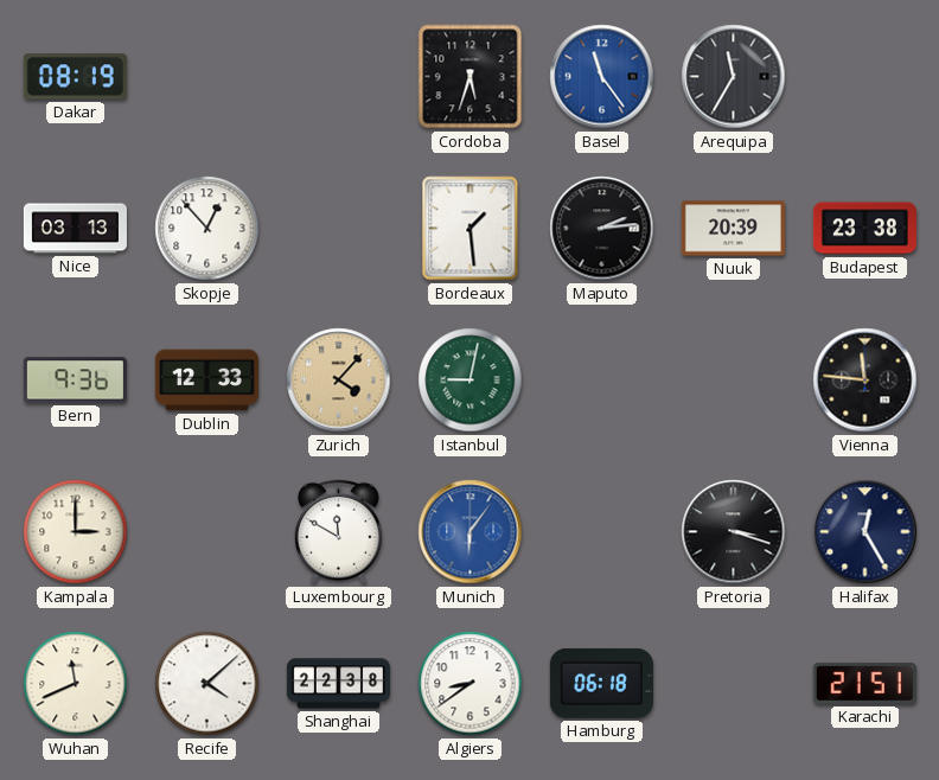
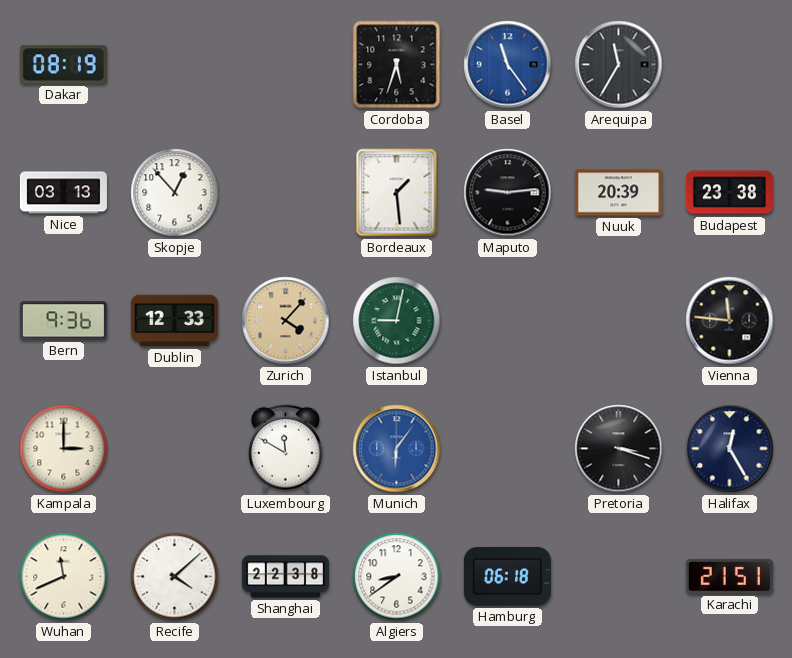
Maputo: 2:14 -> 9:14 (508, 193)
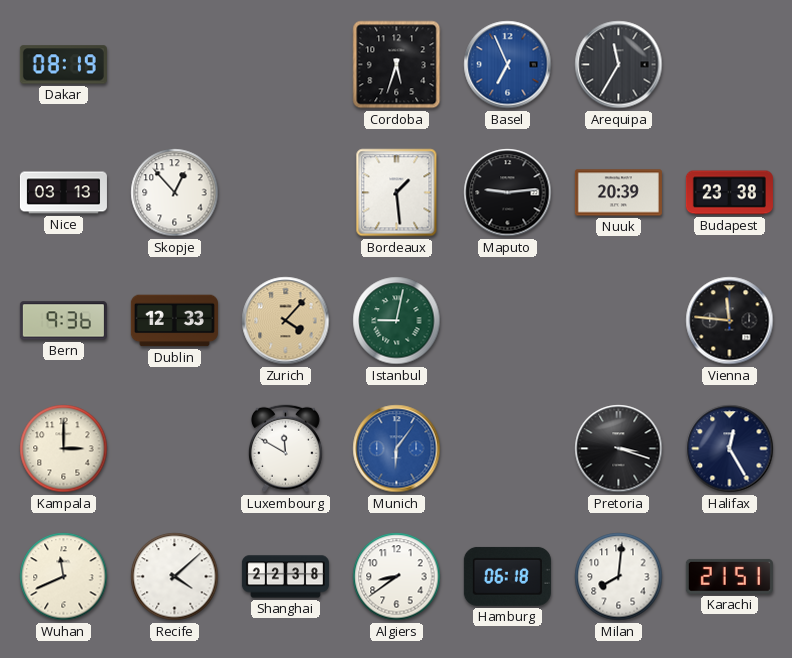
Basel: 11:24 -> 6:56 (508, 65)
Milan: none -> 8:01 (619, 577)
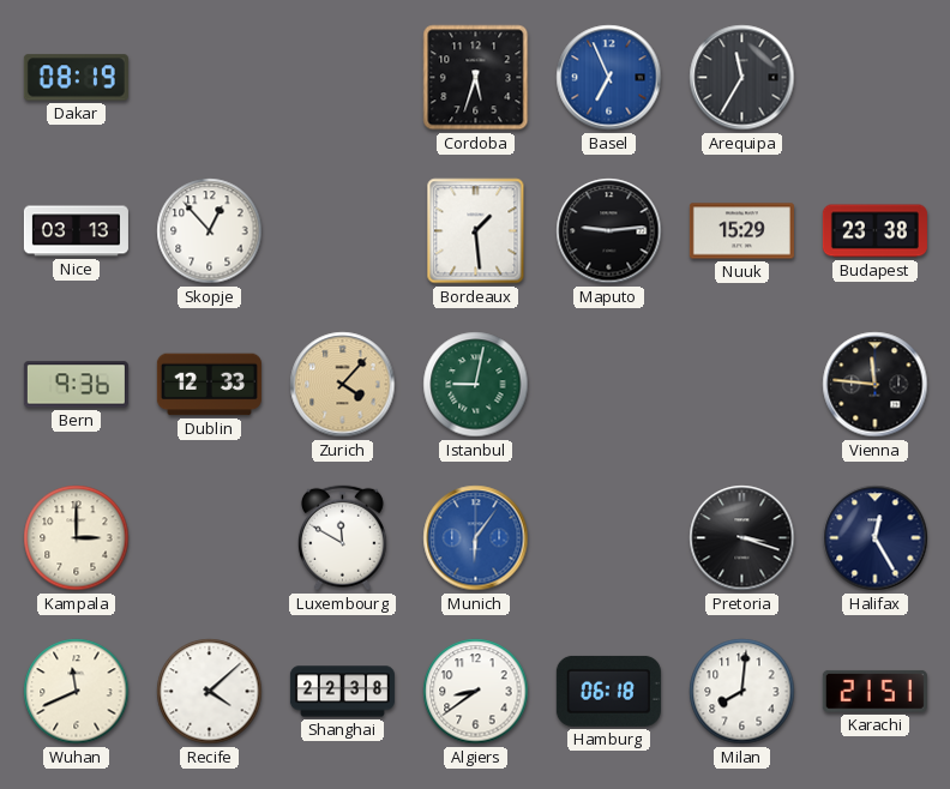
Nuuk: 20:39 -> 15:29 (741, 231)
